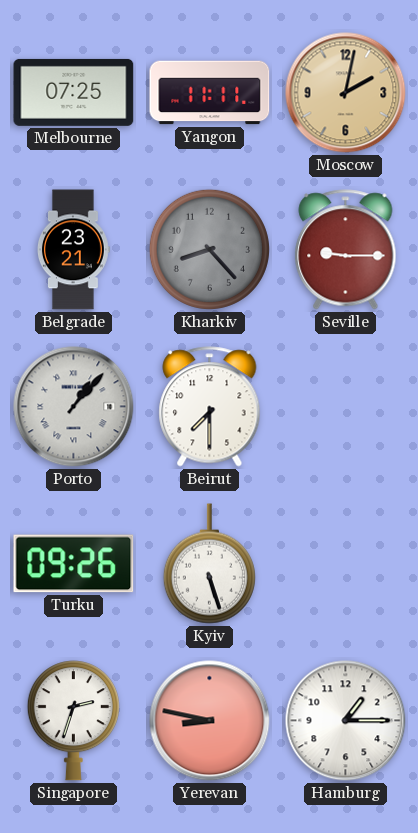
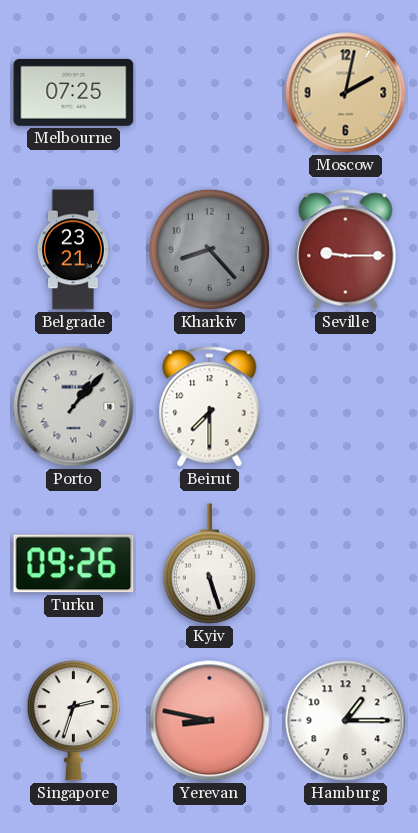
Yangon: 11:11 -> none (210, 93)
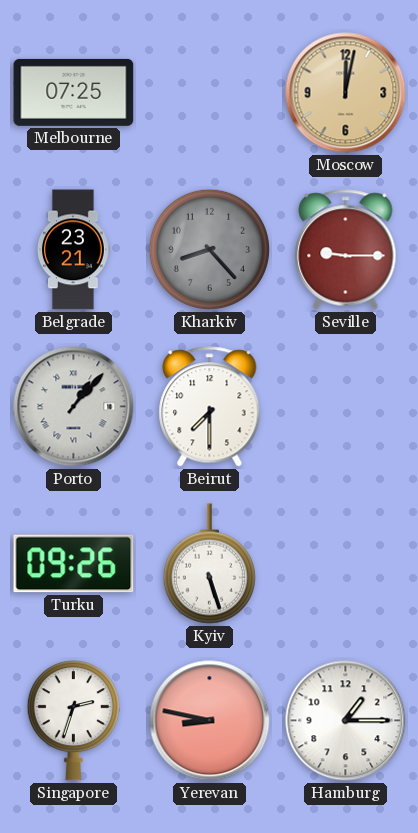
Moscow: 2:02 -> 12:02 (346, 93)
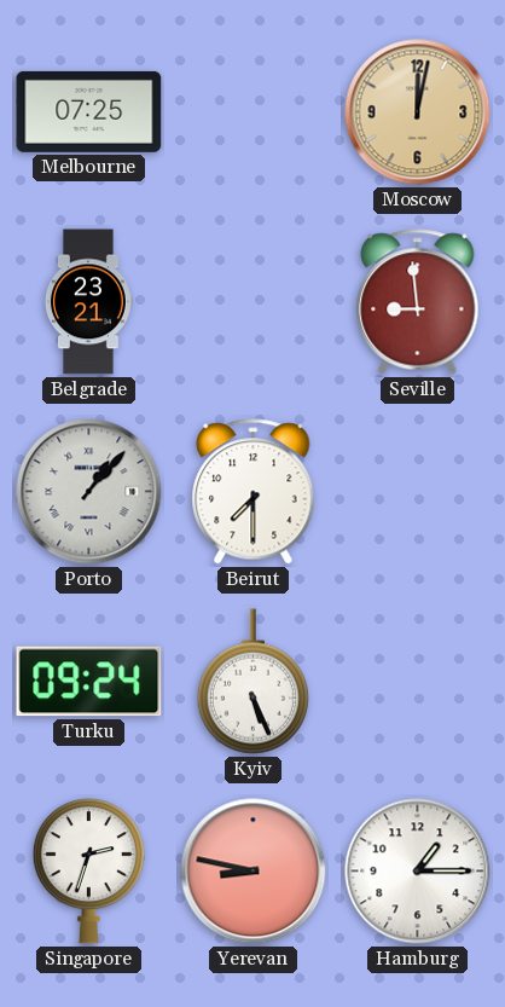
Kharkiv: 8:23 -> none (209, 249)
Seville: 9:15 -> 8:59 (418, 302)
Turku: 09:26 -> 09:24 (89, 682)
Kyiv: 5:27 -> 5:26 (252, 682)
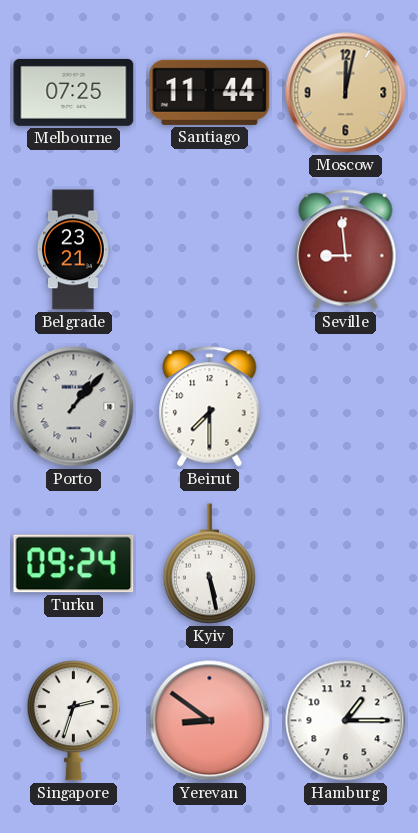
Santiago: none -> 11:44 (210, 92)
Kyiv: 5:26 -> 5:28 (209, 564)
Yerevan: 8:47 -> 8:51 (210, 721)
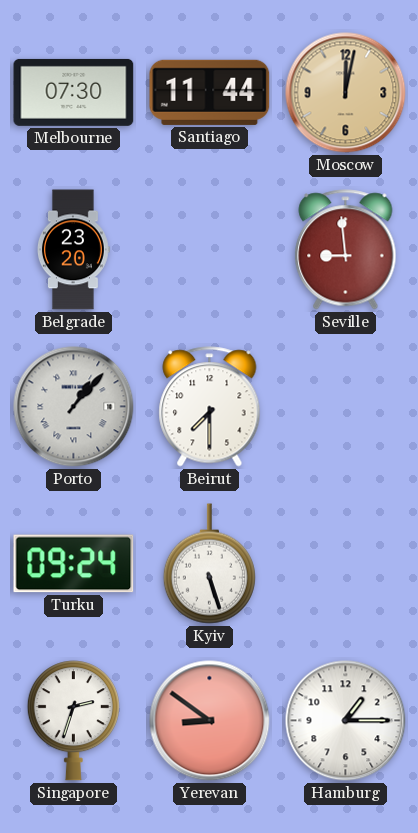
Melbourne: 07:25 -> 07:30 (74, 92)
Belgrade: 23:21 -> 23:20 (74, 250)
Kyiv: 5:28 -> 5:27 (209, 564)
